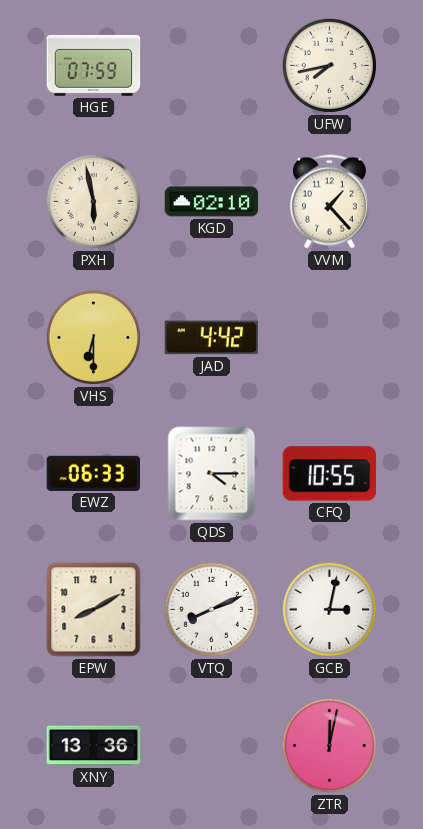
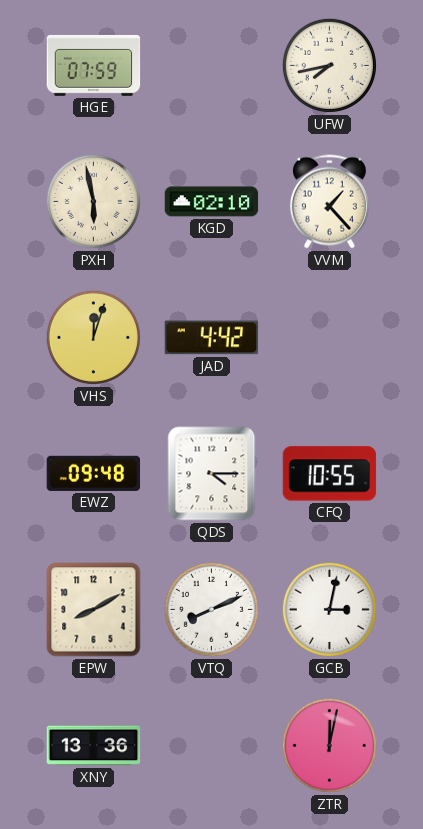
VHS: 6:30 -> 12:03 (93, 337)
EWZ: 06:33 -> 09:48 (94, 473)
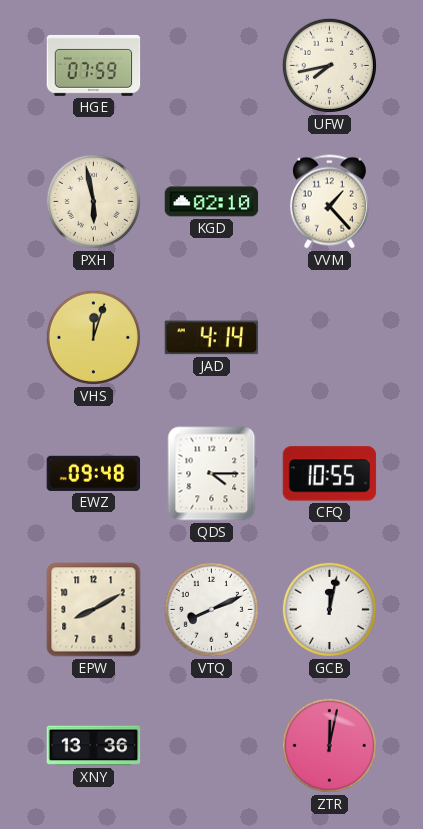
JAD: 4:42 -> 4:14 (212, 338)
GCB: 3:02 -> 12:02 (329, 609)
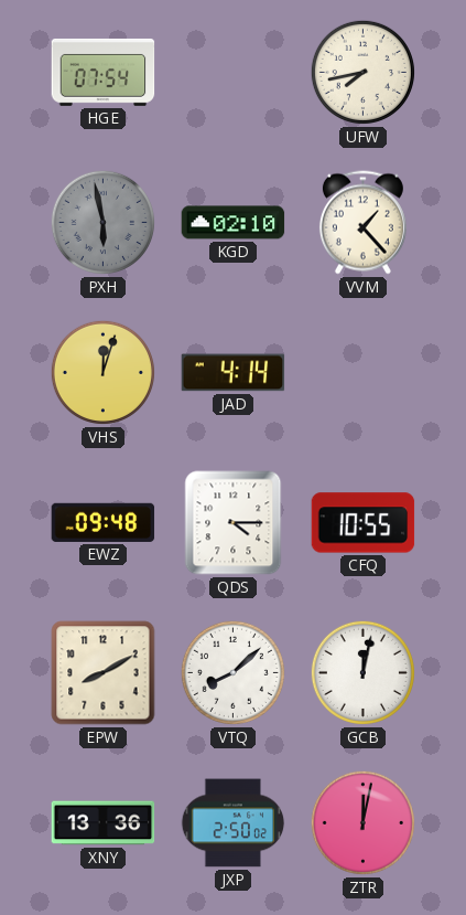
HGE: 07:59 -> 07:54 (104, 72)
PXH dial: cream -> grey (102, 222)
VTQ: 8:11 -> 8:08 (232, 672)
JXP: none -> 2:50 (234, 823)
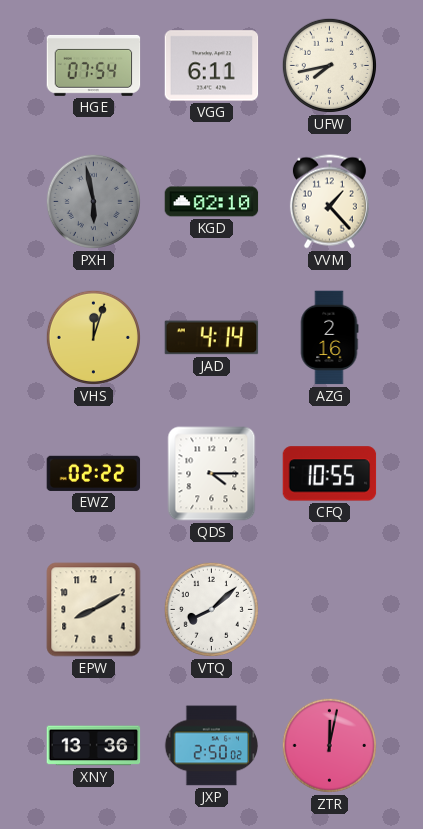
VGG: none -> 6:11 (212, 66)
AZG: none -> 2:16 (329, 338)
EWZ: 09:48 -> 02:22 (94, 473)
GCB: 12:02 -> none (362, 672)
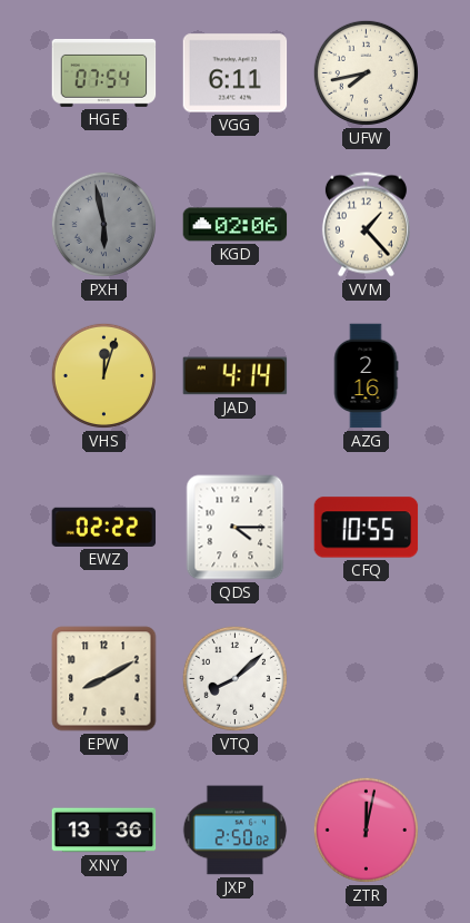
KGD: 02:10 -> 02:06 (236, 225)
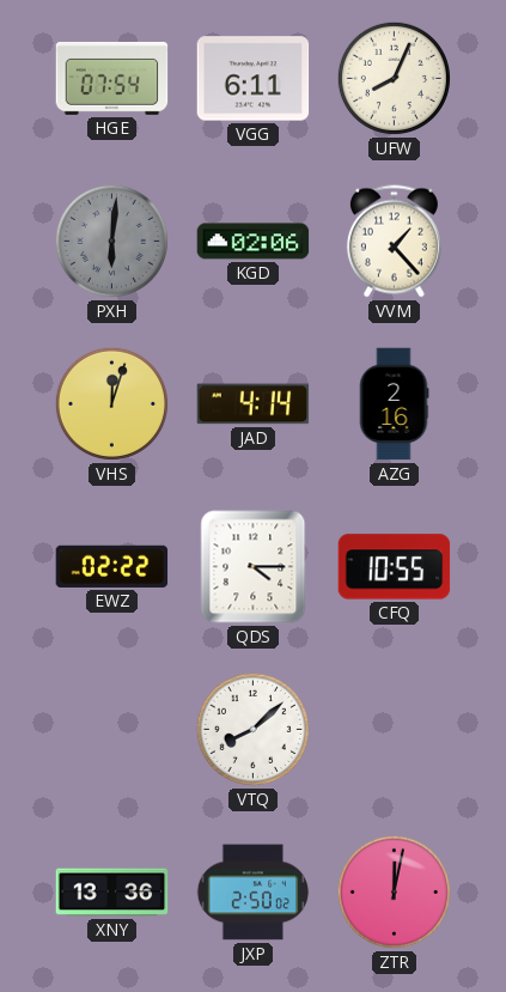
UFW: 7:43 -> 8:04 (394, 78)
PXH: 5:58 -> 6:01 (111, 241)
EPW: 8:10 -> none (104, 679)
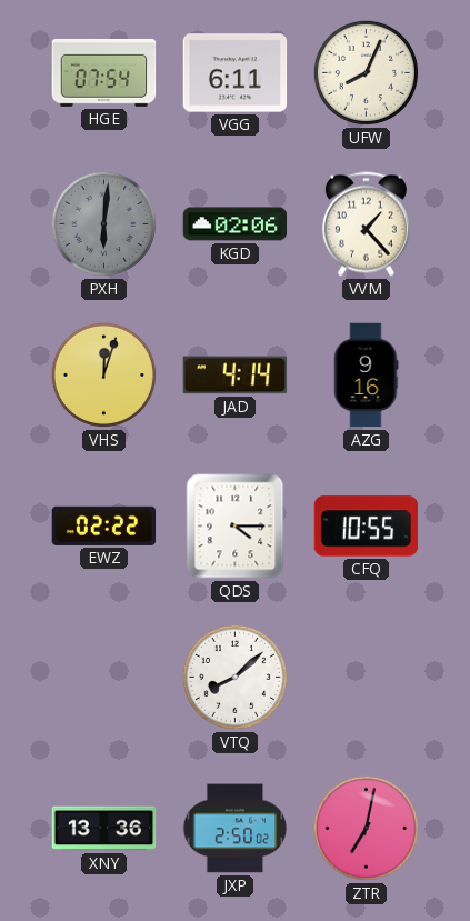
AZG: 2:16 -> 9:16 (366, 376)
ZTR: 12:02 -> 7:02 (366, 828)
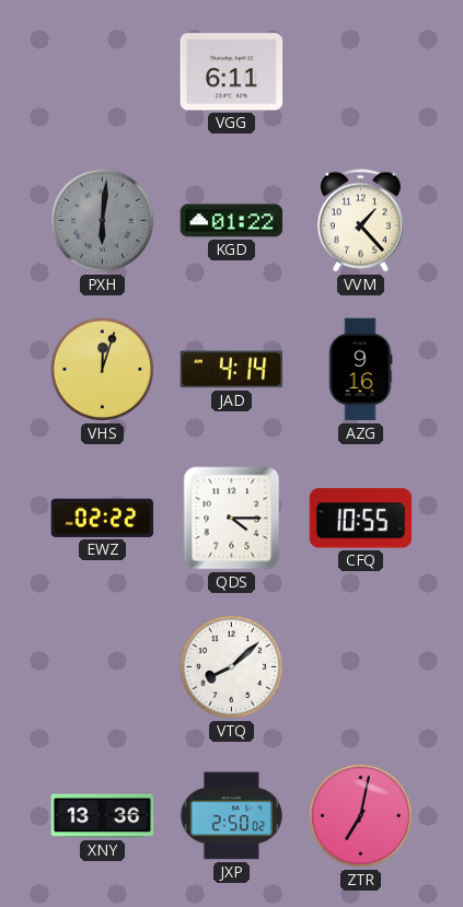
HGE: 07:54 -> none (104, 72)
UFW: 8:04 -> none (366, 72)
KGD: 02:06 -> 01:22 (232, 221)
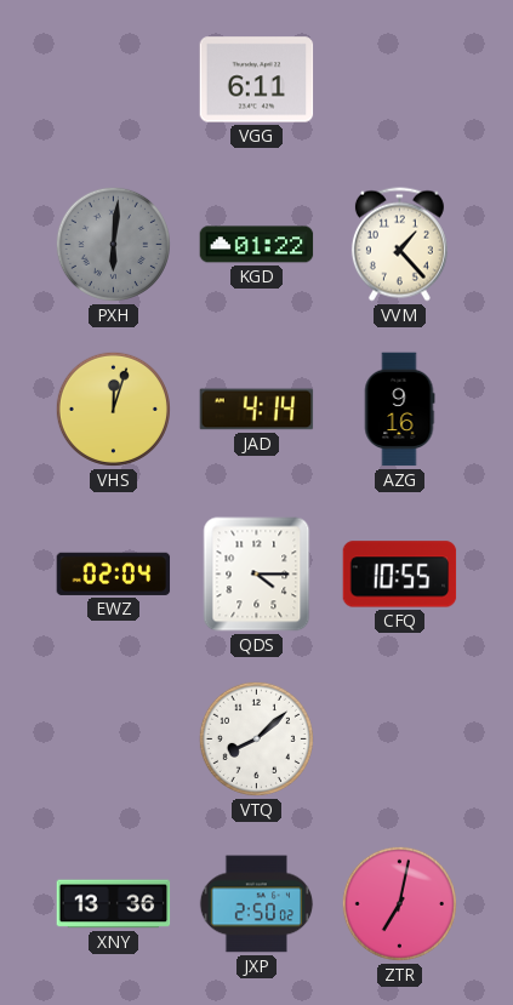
EWZ: 02:22 -> 02:04 (114, 573)
